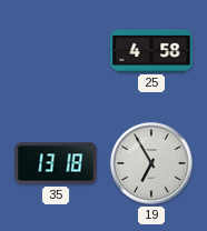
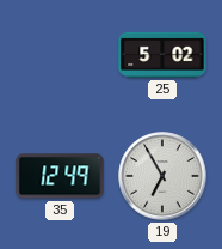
25: 4:58 -> 5:02 (162, 55)
35: 13:18 -> 12:49 (60, 176)
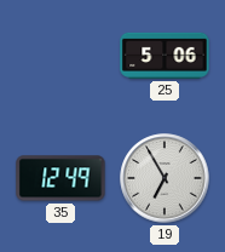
25: 5:02 -> 5:06 (165, 56)
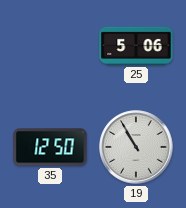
35: 12:49 -> 12:50 (50, 147)
19: 6:55 -> 10:55 (136, 147)
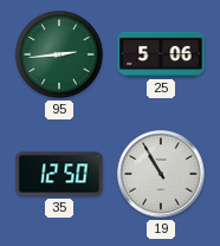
95: none -> 2:44 (59, 54)
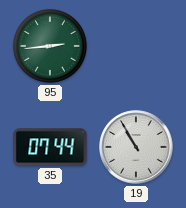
25: 5:06 -> none (161, 54)
35: 12:50 -> 07:44 (50, 147)
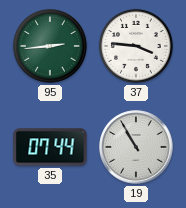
37: none -> 3:46 (136, 46)
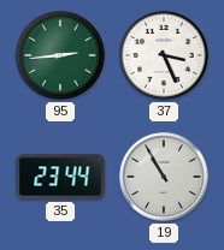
37: 3:46 -> 3:26 (164, 55)
35: 07:44 -> 23:44 (60, 177)
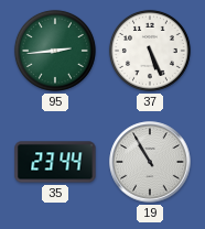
37: 3:26 -> 5:26 (150, 51)
